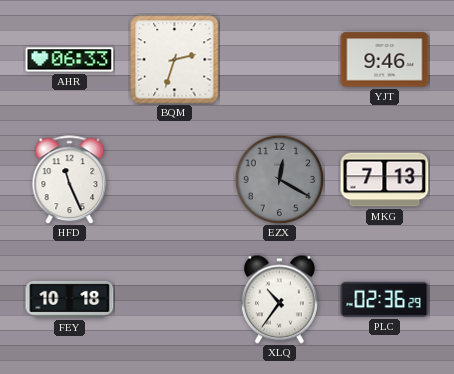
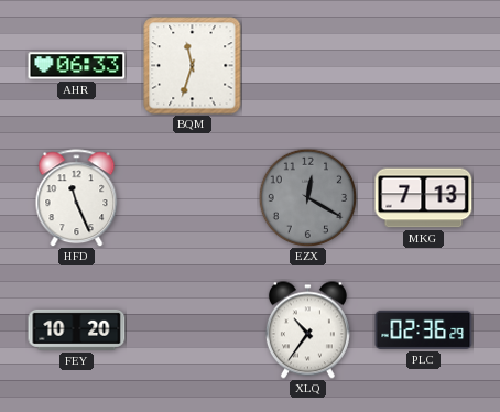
BQM: 2:33 -> 11:33 (193, 66)
YJT: 9:46 -> none (385, 60)
FEY: 10:18 -> 10:20 (77, 329)
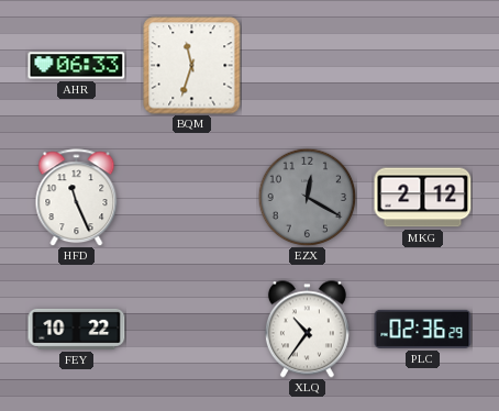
MKG: 7:13 -> 2:12 (423, 198)
FEY: 10:20 -> 10:22 (77, 329)
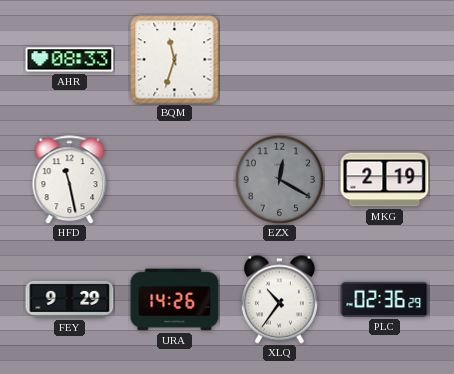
AHR: 06:33 -> 08:33 (70, 60)
HFD: 11:26 -> 11:28 (70, 180)
MKG: 2:12 -> 2:19 (385, 180)
FEY: 10:22 -> 9:29 (70, 299)
URA: none -> 14:26 (175, 300)
